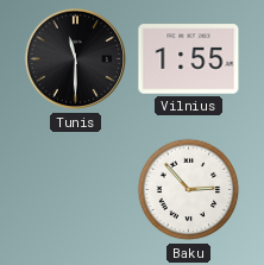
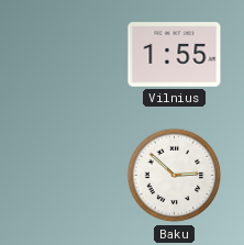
Tunis: 11:30 -> none (76, 59)
Baku: 2:53 -> 2:52 (175, 176)
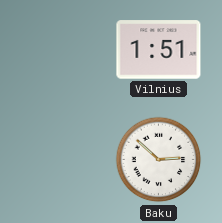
Vilnius: 1:55 -> 1:51 (159, 50)
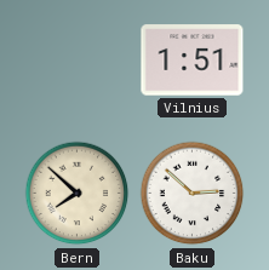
Bern: none -> 7:52 (78, 194)
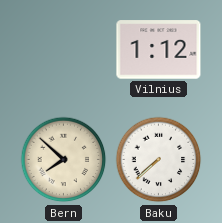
Vilnius: 1:51 -> 1:12 (159, 50)
Baku: 2:52 -> 7:38 (159, 160)
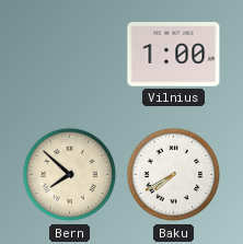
Vilnius: 1:12 -> 1:00 (174, 55)
Baku: 7:38 -> 7:40 (174, 175)
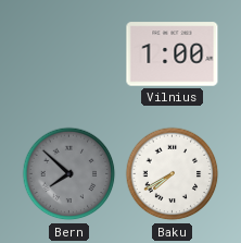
Bern dial: cream -> grey (69, 174)
